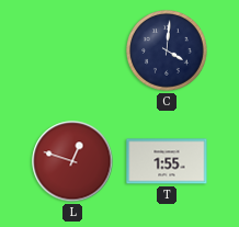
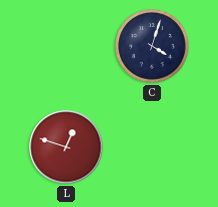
C: 4:01 -> 4:03 (153, 47)
T: 1:55 -> none (167, 161)
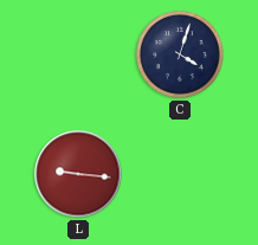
L: 12:48 -> 9:16 (78, 174)
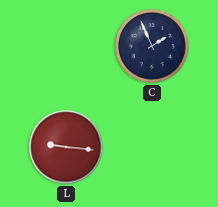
C: 4:03 -> 1:56 (153, 47)
